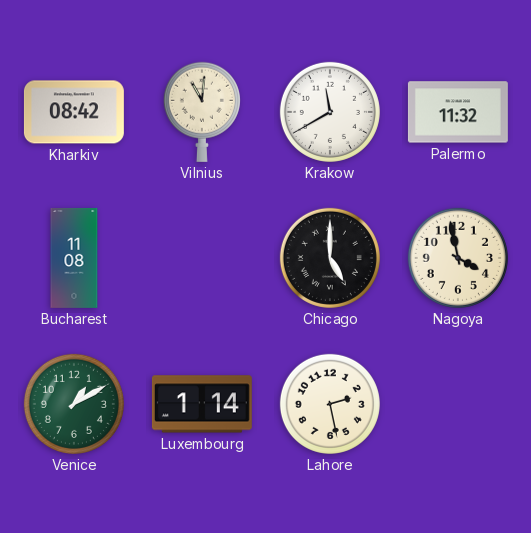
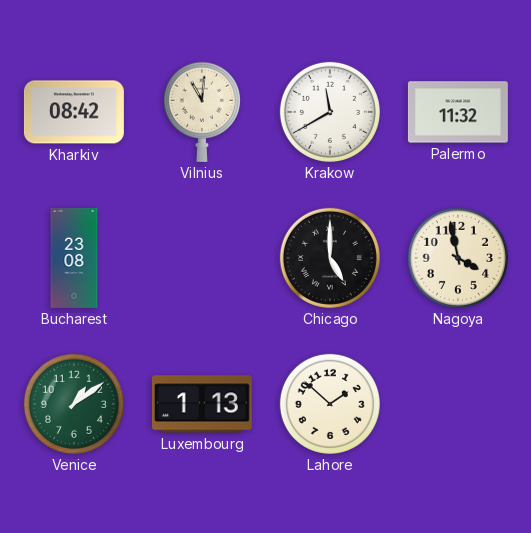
Bucharest: 11:08 -> 23:08 (74, 258)
Venice: 1:10 -> 1:09 (74, 404)
Luxembourg: 1:14 -> 1:13 (202, 404)
Lahore: 2:28 -> 1:52 (330, 404)
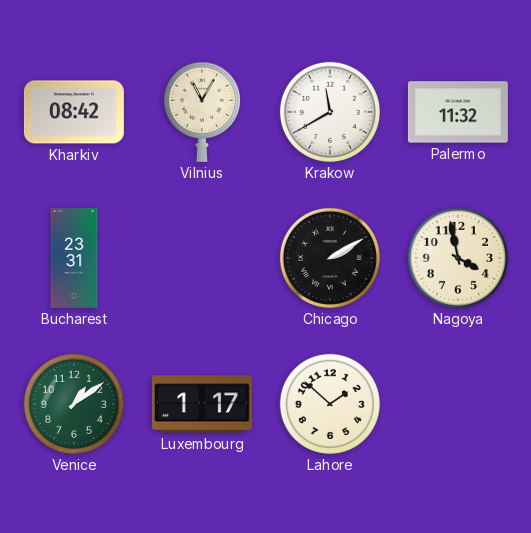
Vilnius: 11:01 -> 11:05 (202, 112)
Bucharest: 23:08 -> 23:31 (74, 258)
Chicago: 5:00 -> 2:10 (330, 258)
Luxembourg: 1:13 -> 1:17 (202, 404)
